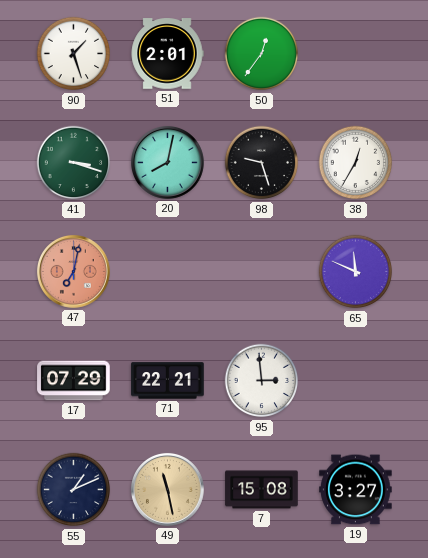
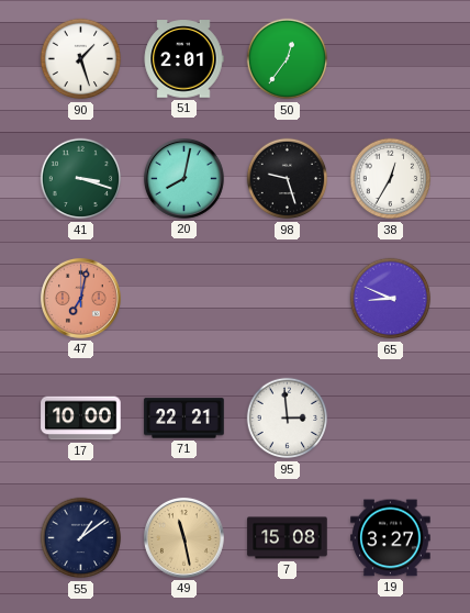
65: 11:49 -> 8:49 (391, 299)
17: 07:29 -> 10:00 (81, 419)
55: 1:11 -> 1:09 (81, 538)
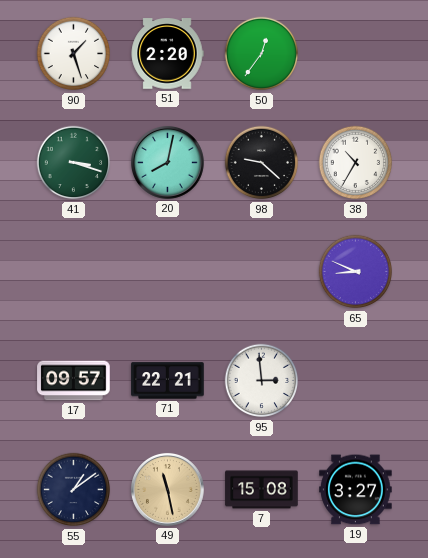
51: 2:01 -> 2:20 (167, 54)
98: 9:27 -> 9:22 (262, 163)
38: 12:35 -> 10:35 (356, 163)
47: 7:02 -> none (80, 298)
17: 10:00 -> 09:57 (74, 381)
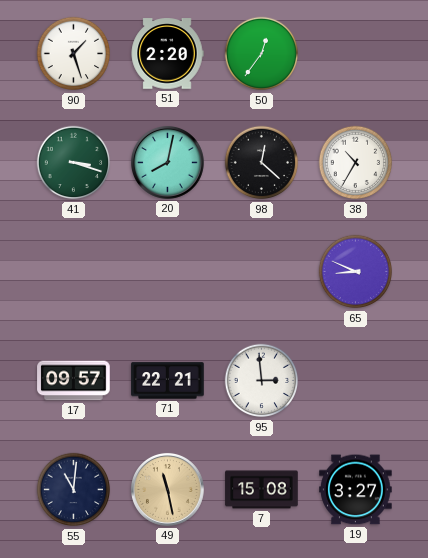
98: 9:22 -> 12:22 (262, 163)
55: 1:09 -> 11:01 (74, 490)
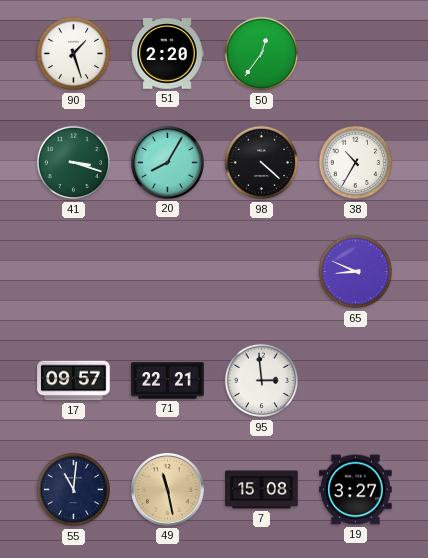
20: 8:02 -> 8:05 (167, 162)
98: 12:22 -> 4:22 (262, 163)
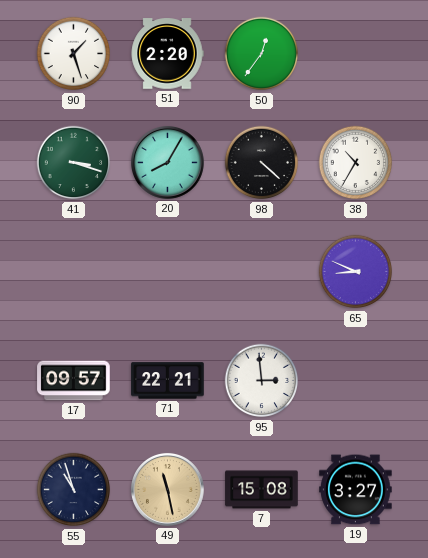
55: 11:01 -> 10:57 (74, 490)
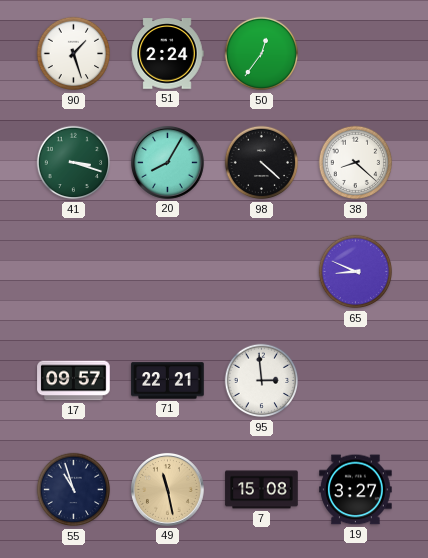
51: 2:20 -> 2:24 (167, 54)
38: 10:35 -> 8:22 (356, 163)
